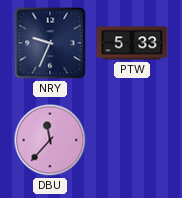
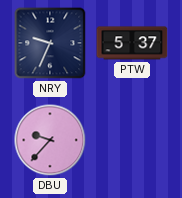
PTW: 5:33 -> 5:37 (132, 43)
DBU: 11:37 -> 9:37 (50, 140)
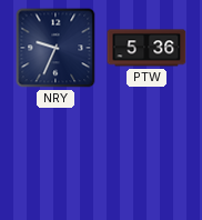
PTW: 5:37 -> 5:36 (147, 48)
DBU: 9:37 -> none (50, 140)
